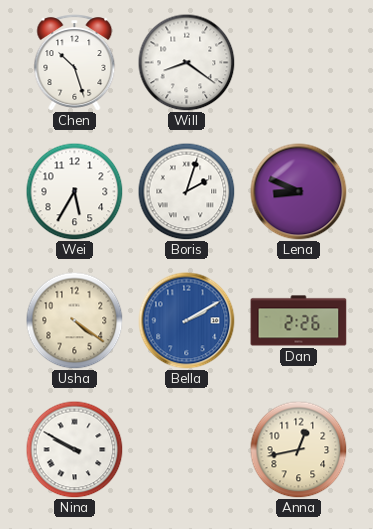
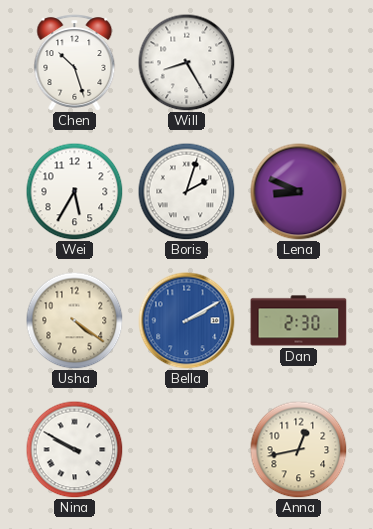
Will: 8:21 -> 8:25 (186, 62)
Dan: 2:26 -> 2:30 (299, 321)
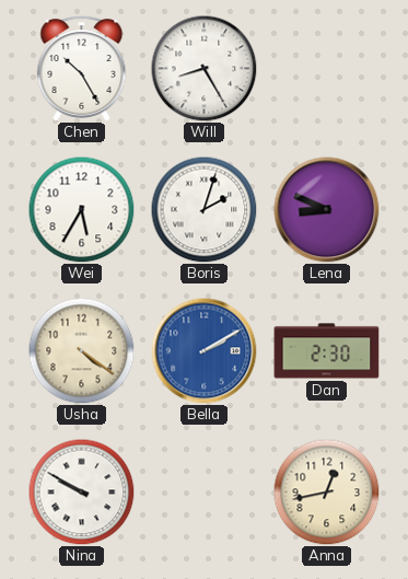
Chen: 10:27 -> 10:25 (82, 69)
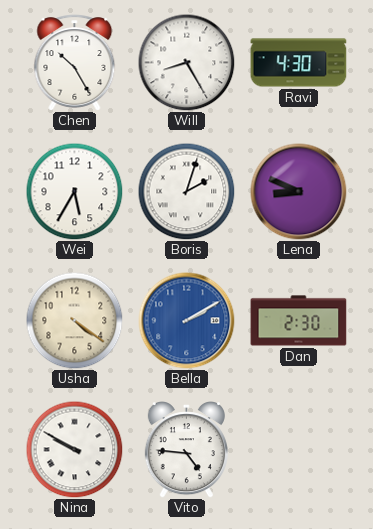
Ravi: none -> 4:30 (299, 63)
Vito: none -> 4:46 (186, 450)
Anna: 12:43 -> none (326, 491)
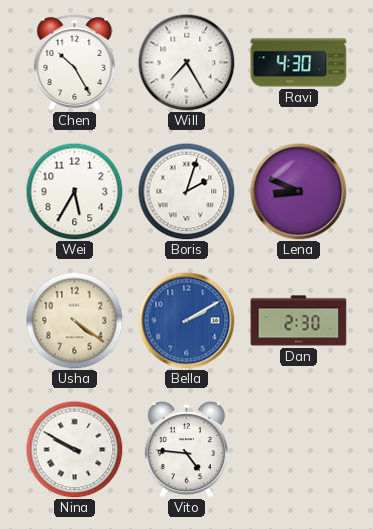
Will: 8:25 -> 7:25 (186, 62)
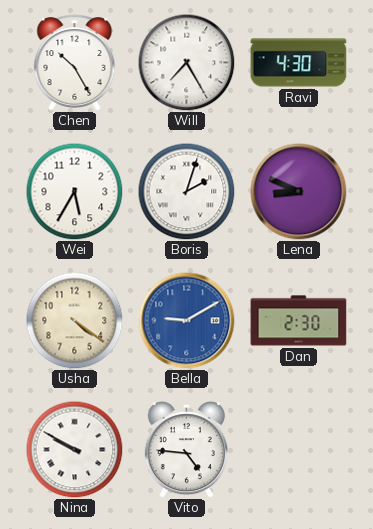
Bella: 2:10 -> 9:10 (187, 321)
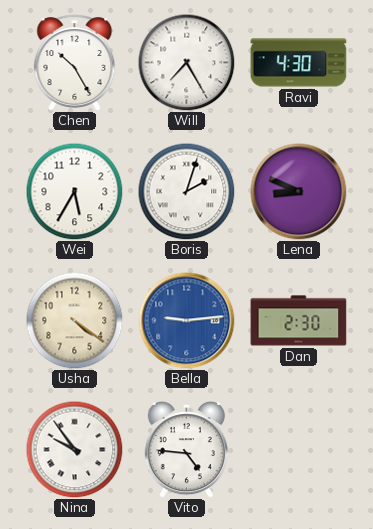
Bella: 9:10 -> 9:14 (187, 321)
Nina: 9:50 -> 9:54 (74, 449)
